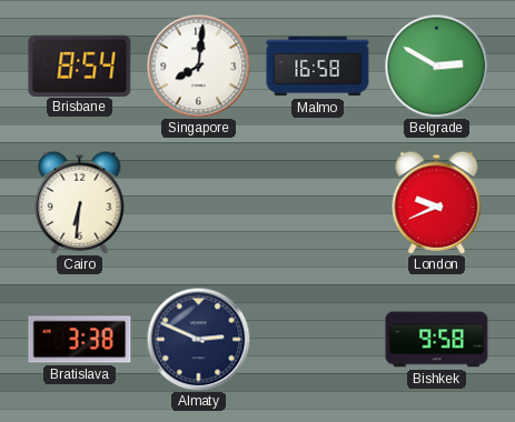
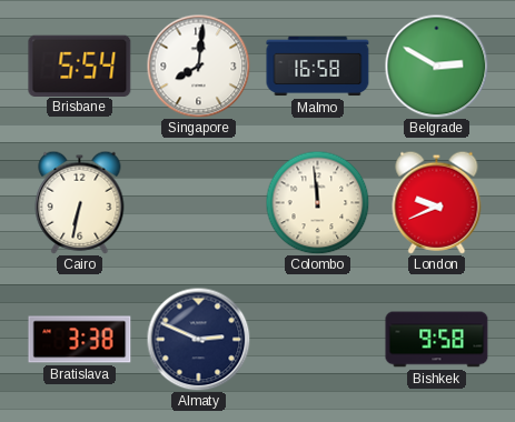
Brisbane: 8:54 -> 5:54 (80, 66)
Cairo: 6:31 -> 6:32 (80, 202)
Colombo: none -> 11:59 (317, 202)
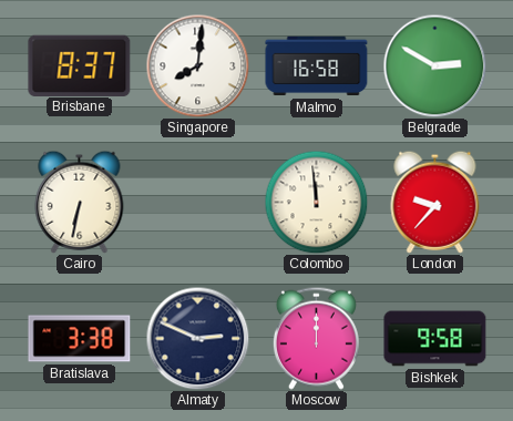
Brisbane: 5:54 -> 8:37 (80, 65)
London: 9:41 -> 9:37 (435, 202)
Moscow: none -> 12:00 (316, 338)
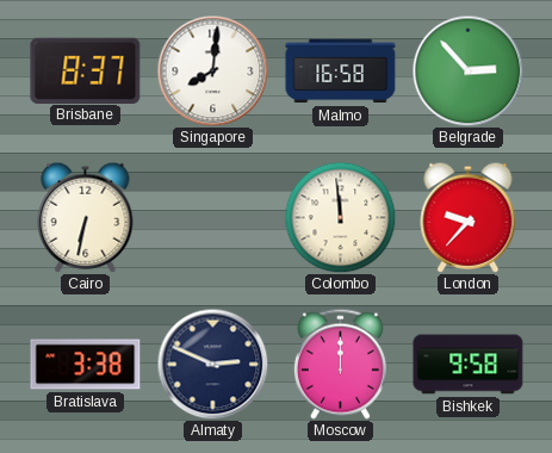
Belgrade: 2:50 -> 2:53 (467, 70)
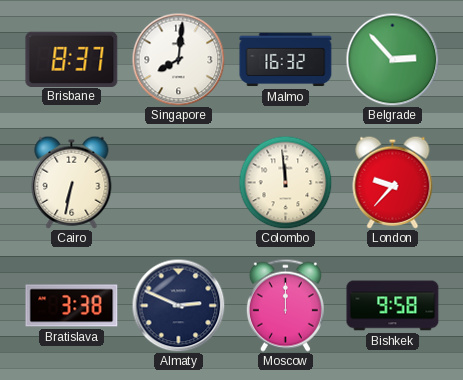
Malmo: 16:58 -> 16:32 (286, 60)
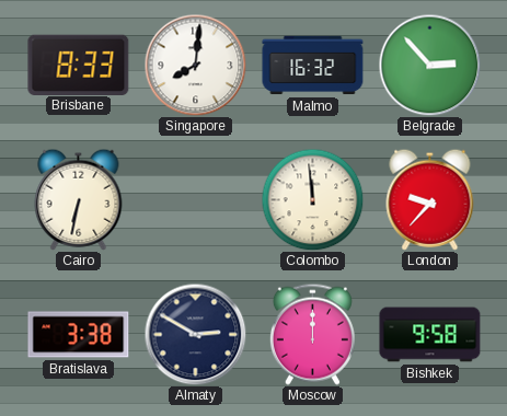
Brisbane: 8:37 -> 8:33 (79, 65)
Almaty: 2:49 -> 2:50 (195, 334)
